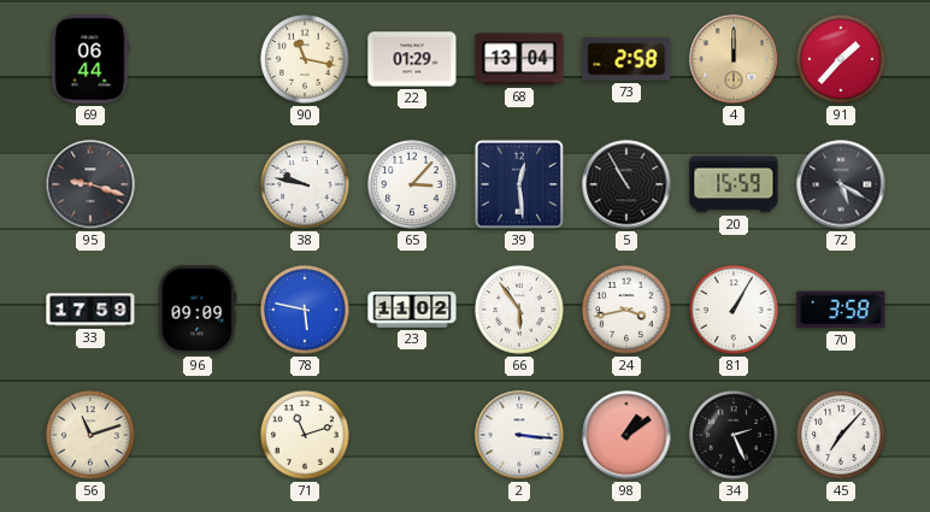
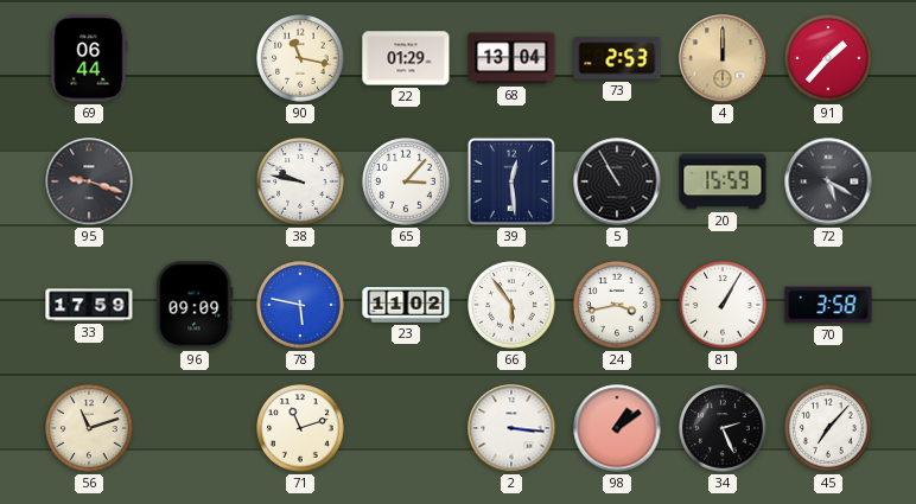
73: 2:58 -> 2:53 (617, 58)
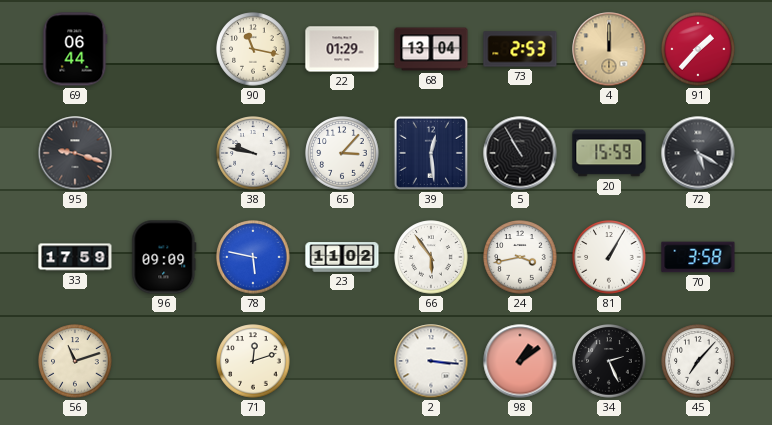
71: 11:12 -> 12:12 (253, 361)
